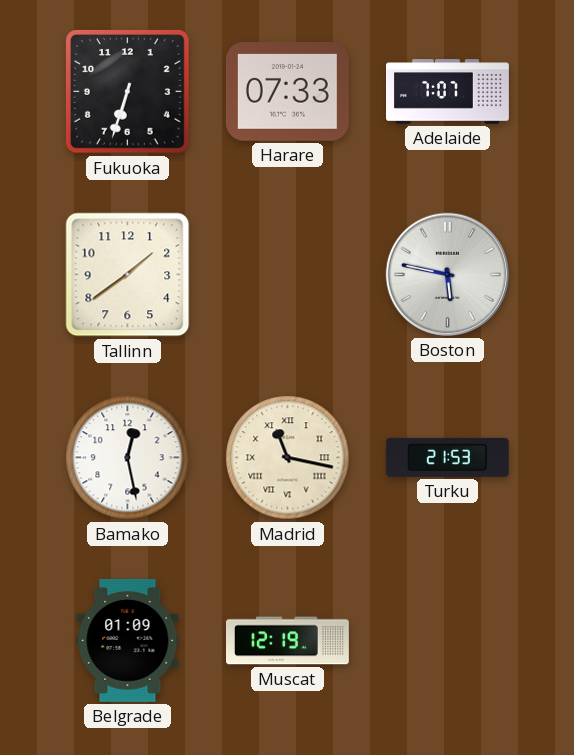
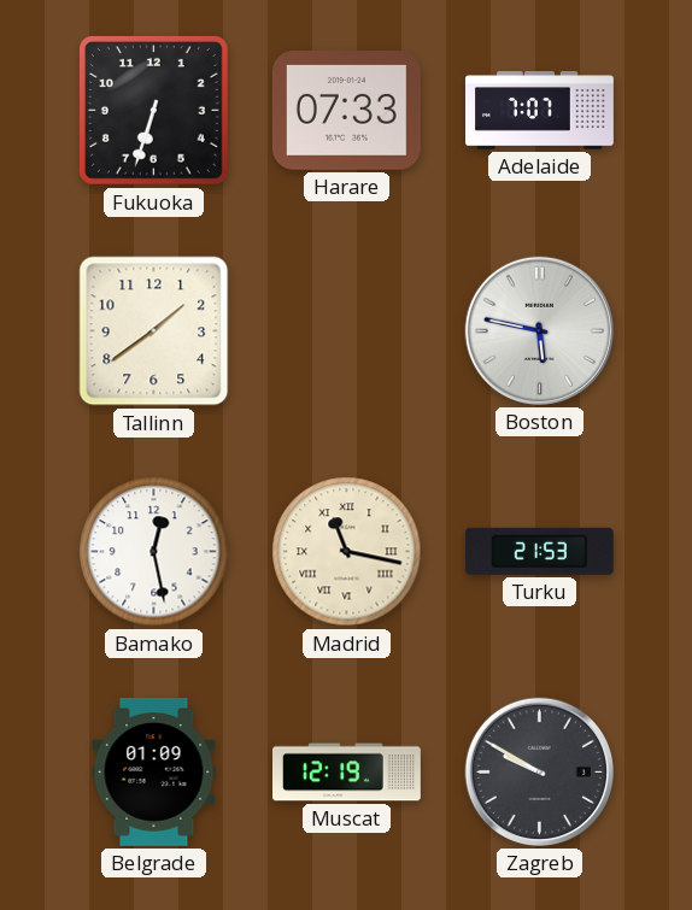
Zagreb: none -> 9:50 (539, 771)
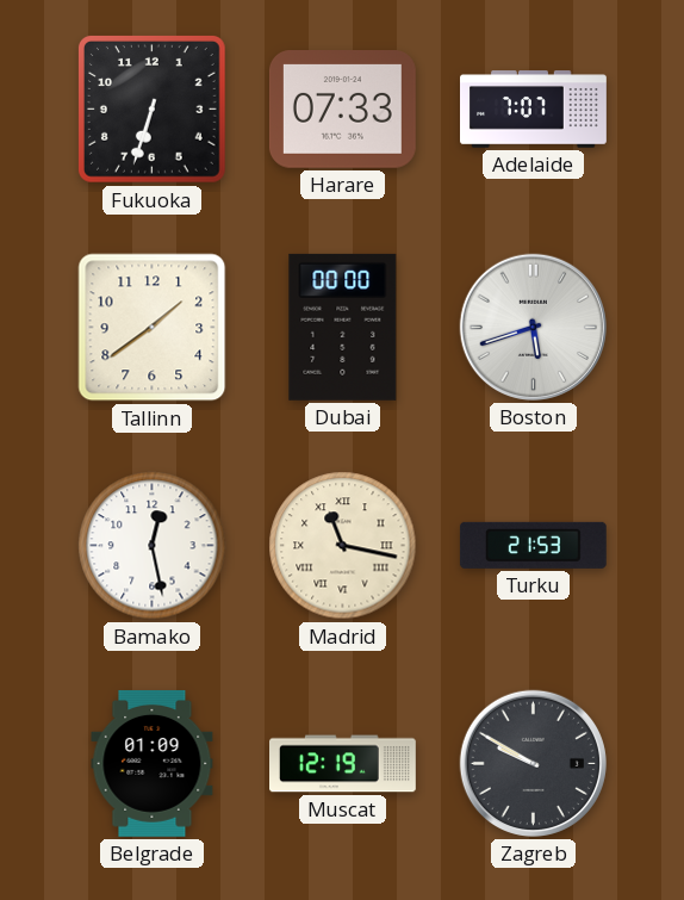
Dubai: none -> 00:00 (343, 327)
Boston: 5:47 -> 5:42 (533, 327)
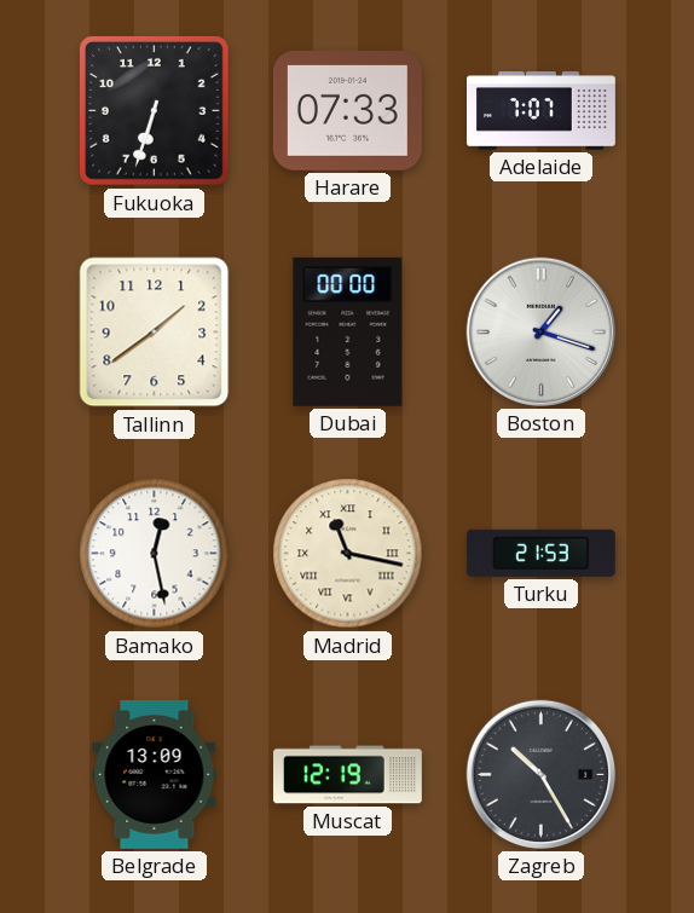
Boston: 5:42 -> 1:18 (540, 331)
Belgrade: 01:09 -> 13:09 (155, 774)
Zagreb: 9:50 -> 10:25 (540, 774)
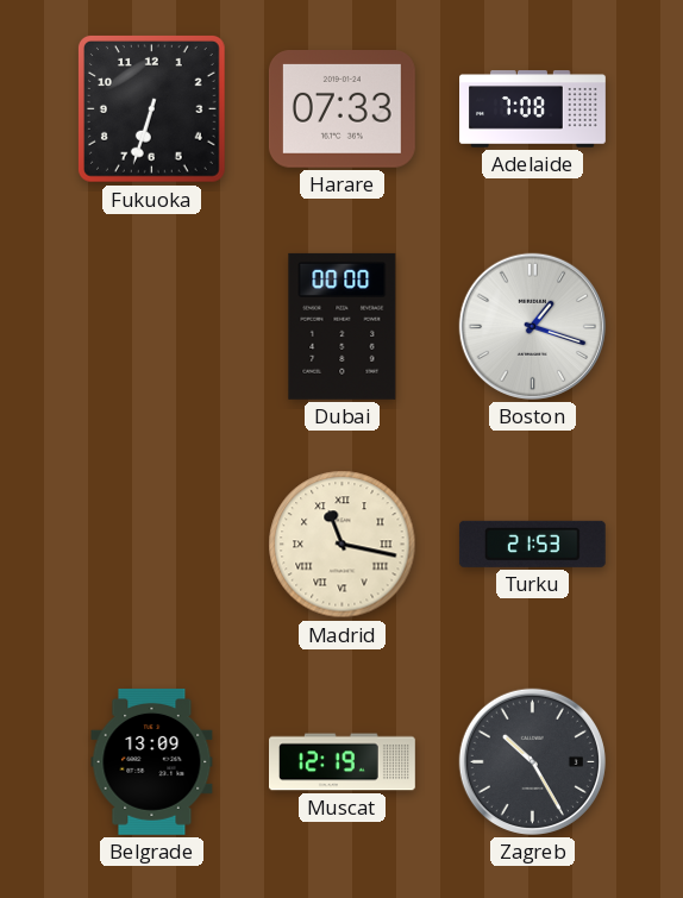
Adelaide: 7:07 -> 7:08 (533, 109)
Tallinn: 1:39 -> none (155, 333)
Bamako: 12:28 -> none (155, 554)
